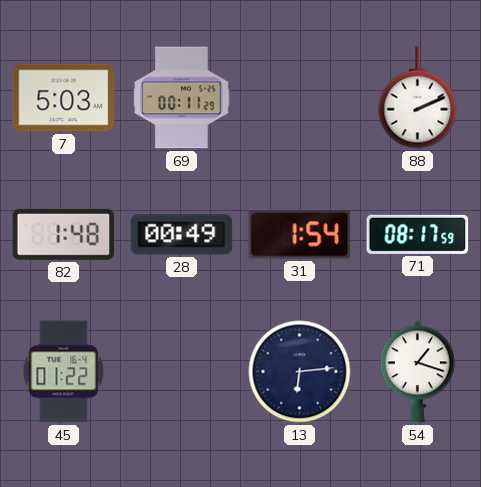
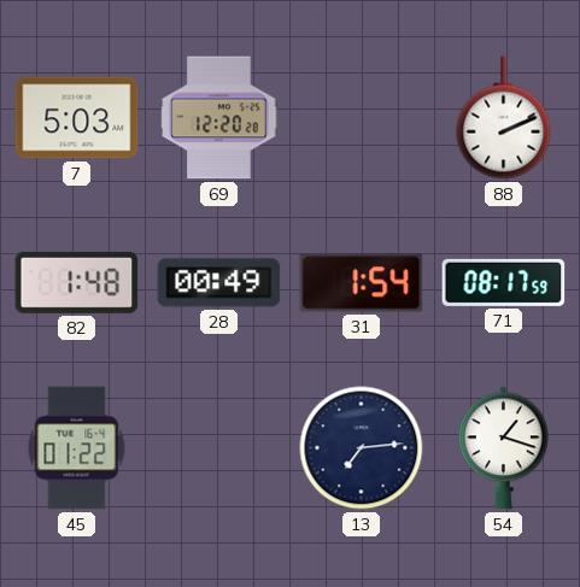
69: 00:11 -> 12:20 (219, 118)
13: 6:14 -> 7:14 (362, 448)
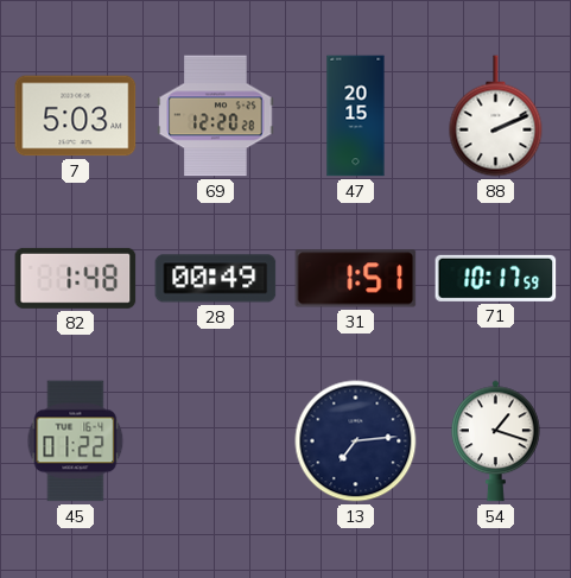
47: none -> 20:15 (356, 116)
31: 1:54 -> 1:51 (356, 279)
71: 08:17 -> 10:17 (496, 278)
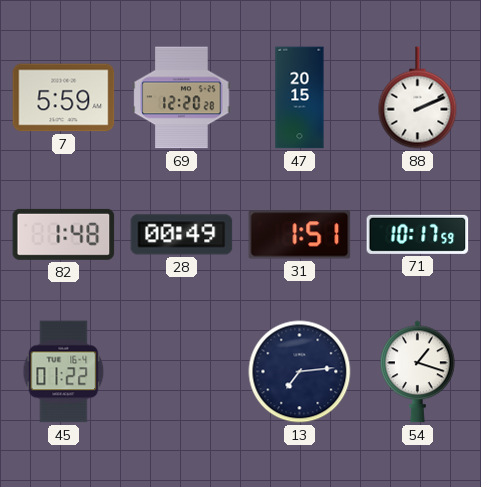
7: 5:03 -> 5:59 (64, 98)
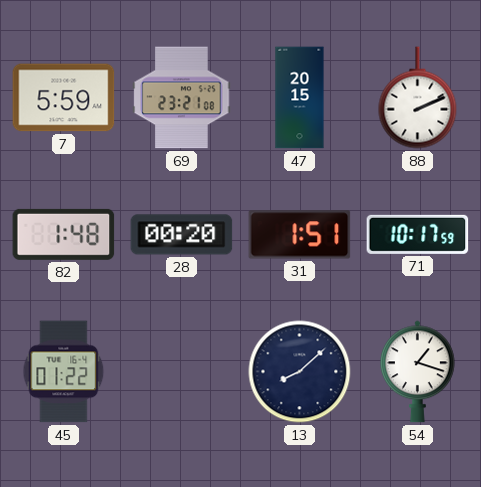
69: 12:20 -> 23:21 (182, 98)
28: 00:49 -> 00:20 (182, 235)
13: 7:14 -> 8:08 (300, 372)
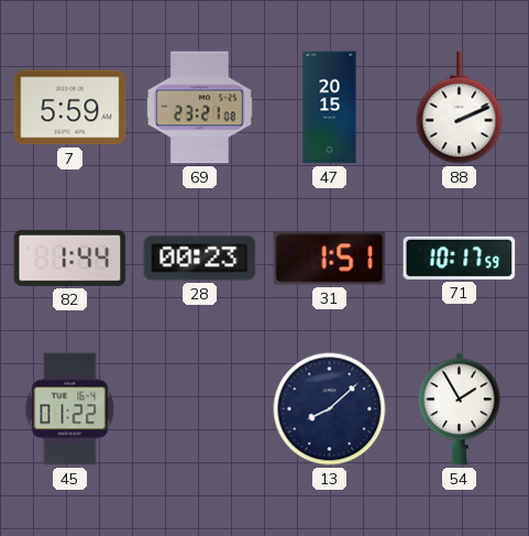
82: 1:48 -> 1:44 (70, 258)
28: 00:20 -> 00:23 (200, 259)
54: 1:18 -> 1:55 (460, 409)
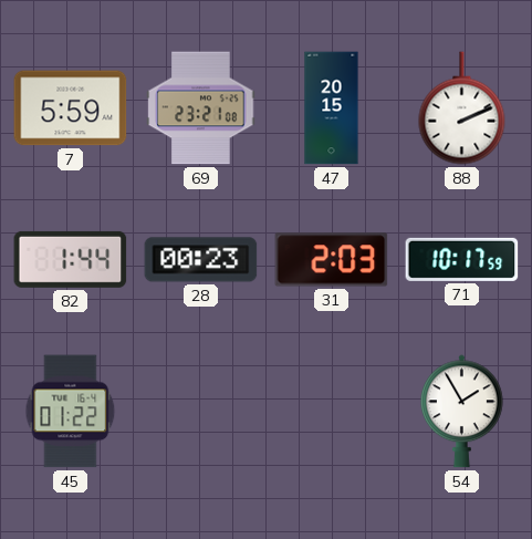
31: 1:51 -> 2:03 (332, 260)
13: 8:08 -> none (330, 409)
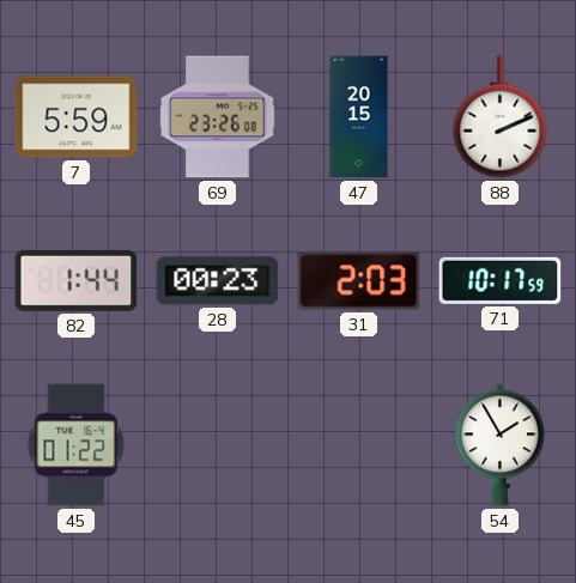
69: 23:21 -> 23:26 (218, 117)
